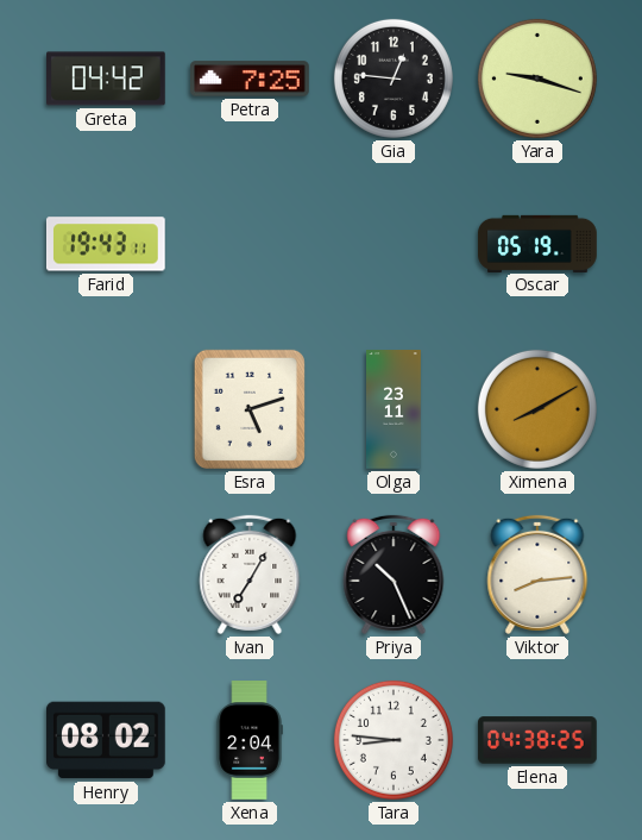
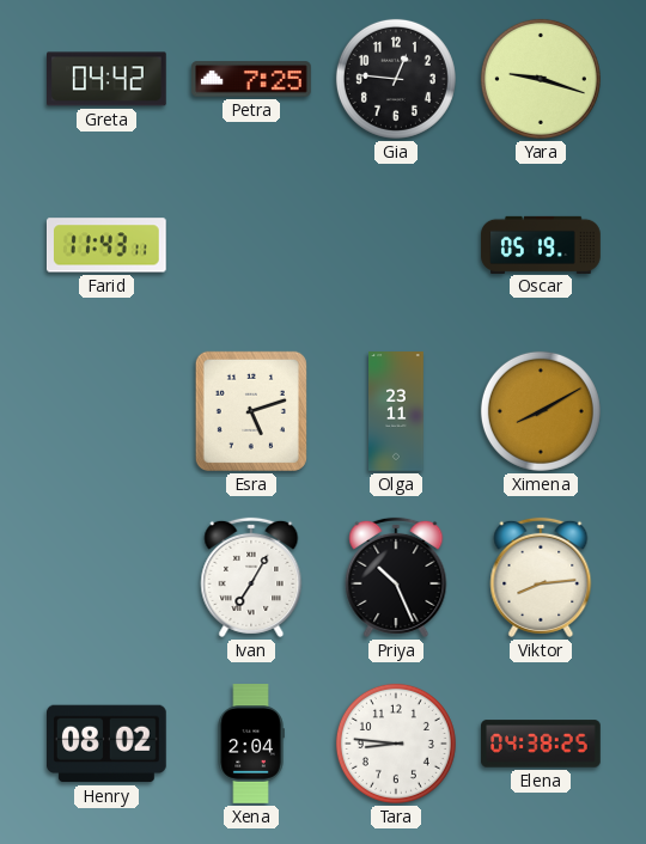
Farid: 19:43 -> 11:43 (106, 245)
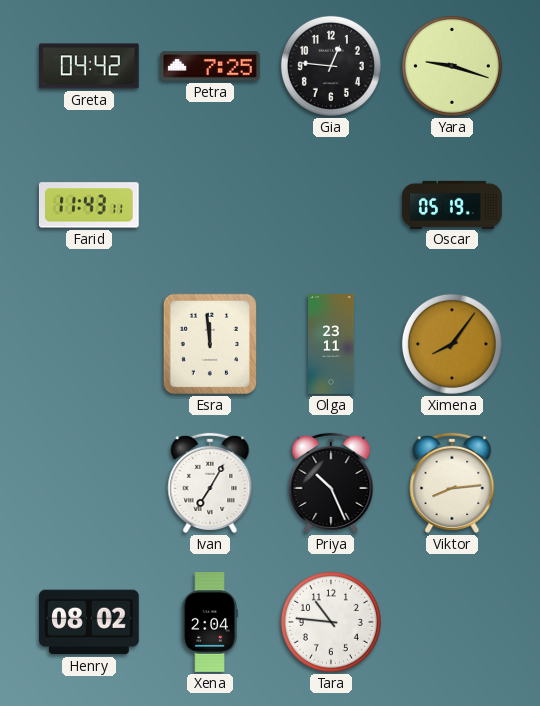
Esra: 5:12 -> 11:59 (210, 344)
Ximena: 8:10 -> 8:06 (452, 344)
Tara: 8:46 -> 10:46 (331, 622)
Elena: 04:38 -> none (541, 744)
